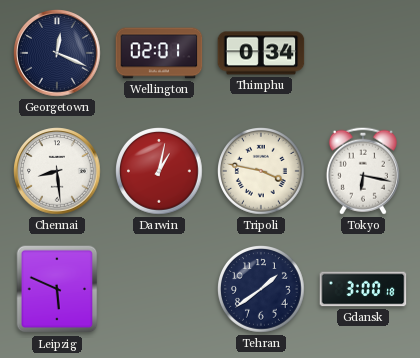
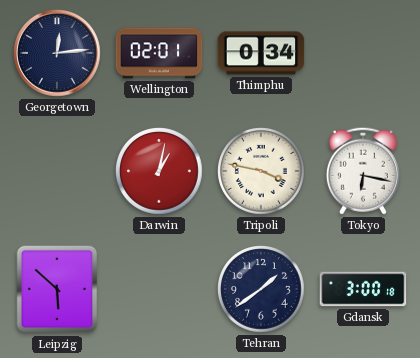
Georgetown: 12:19 -> 12:14 (57, 53)
Chennai: 8:29 -> none (57, 171)
Leipzig: 5:49 -> 5:52 (57, 289)
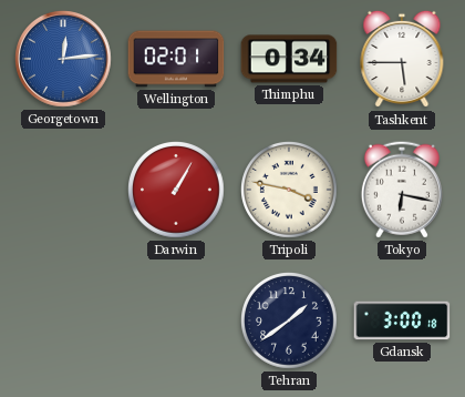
Georgetown dial: navy -> blue (63, 59)
Tashkent: none -> 5:45 (402, 59)
Darwin: 1:02 -> 1:05 (177, 191)
Leipzig: 5:52 -> none (57, 289)
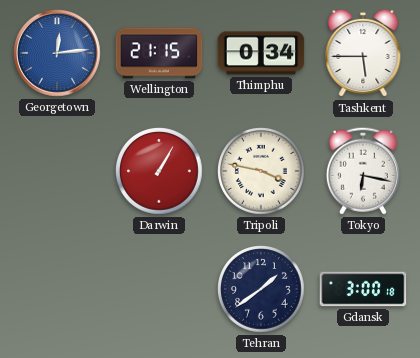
Wellington: 02:01 -> 21:15 (159, 53)
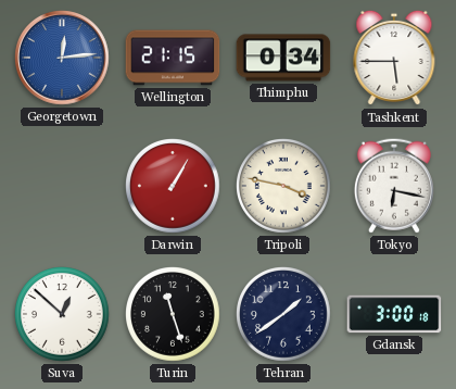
Suva: none -> 12:52 (63, 315)
Turin: none -> 11:27 (174, 315)
